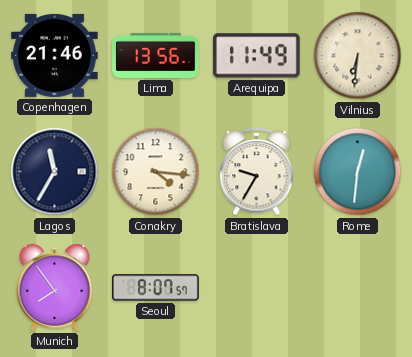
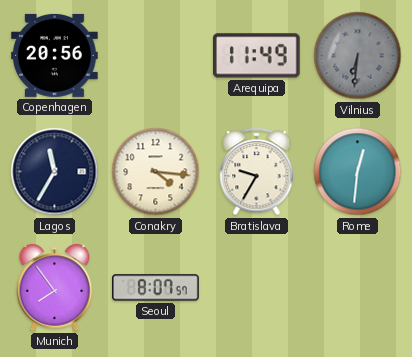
Copenhagen: 21:46 -> 20:56 (55, 55)
Lima: 13:56 -> none (156, 55)
Vilnius dial: cream -> grey (358, 56)
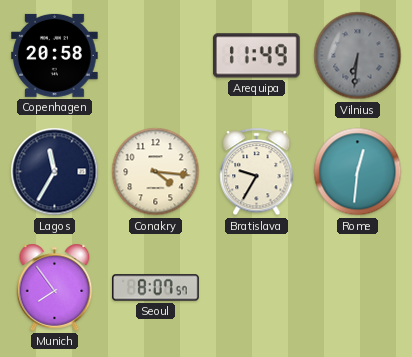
Copenhagen: 20:56 -> 20:58 (55, 55)
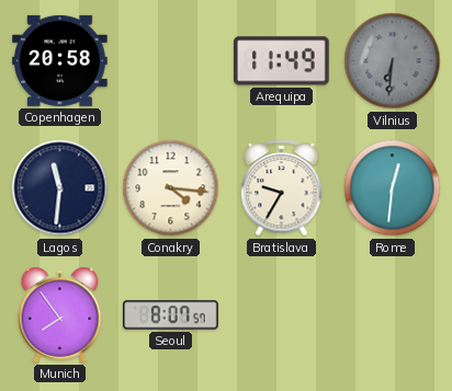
Lagos: 11:35 -> 11:31 (60, 188)
